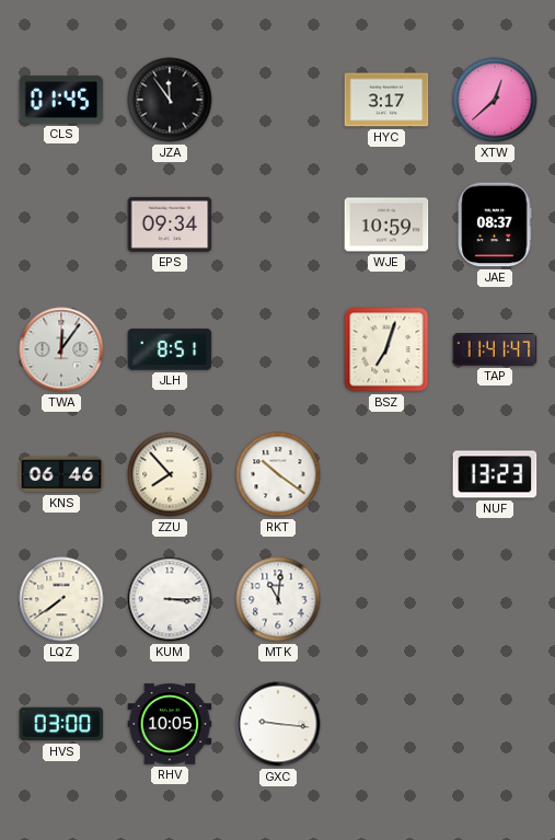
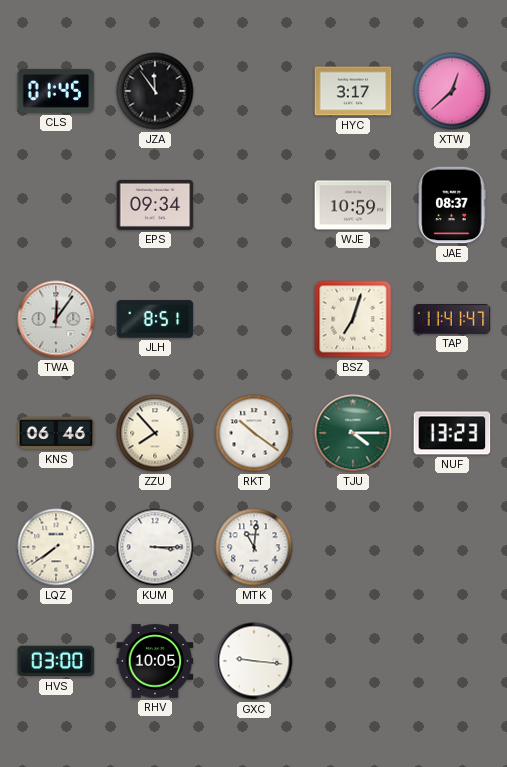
TJU: none -> 4:15 (353, 433)
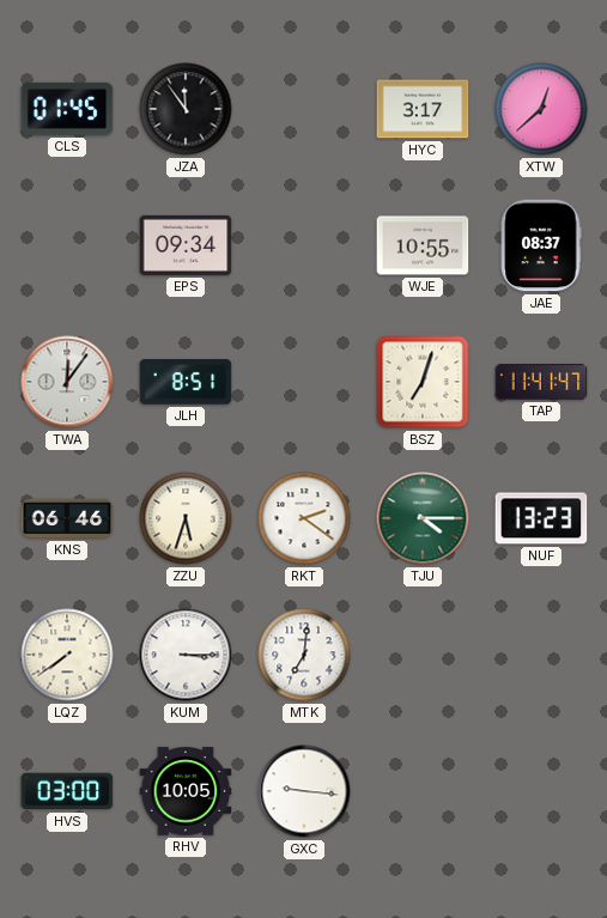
WJE: 10:59 -> 10:55 (423, 245)
ZZU: 7:53 -> 5:33 (186, 518)
RKT: 10:21 -> 2:21 (304, 518)
MTK: 11:01 -> 7:01 (304, 655)
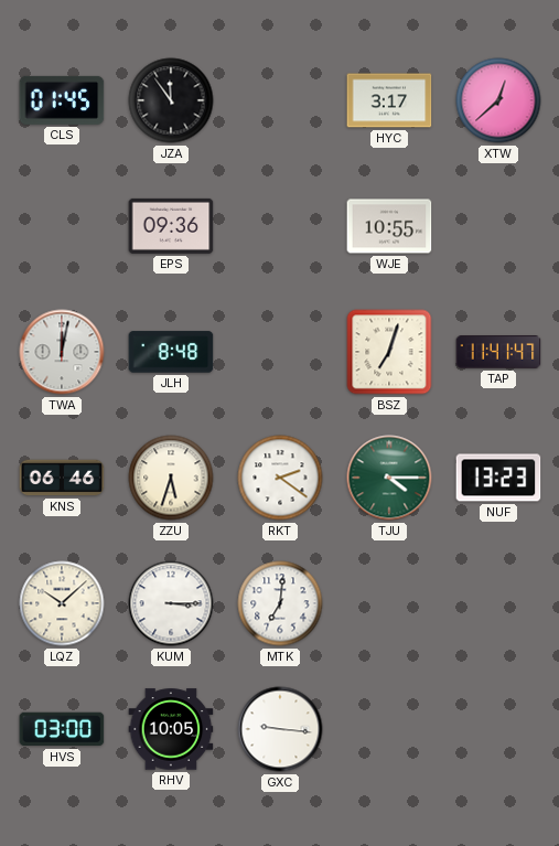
EPS: 09:34 -> 09:36 (171, 226)
JAE: 08:37 -> none (541, 245)
TWA: 12:06 -> 12:02 (62, 352)
JLH: 8:51 -> 8:48 (171, 352)
LQZ: 7:39 -> 10:08 (62, 603)
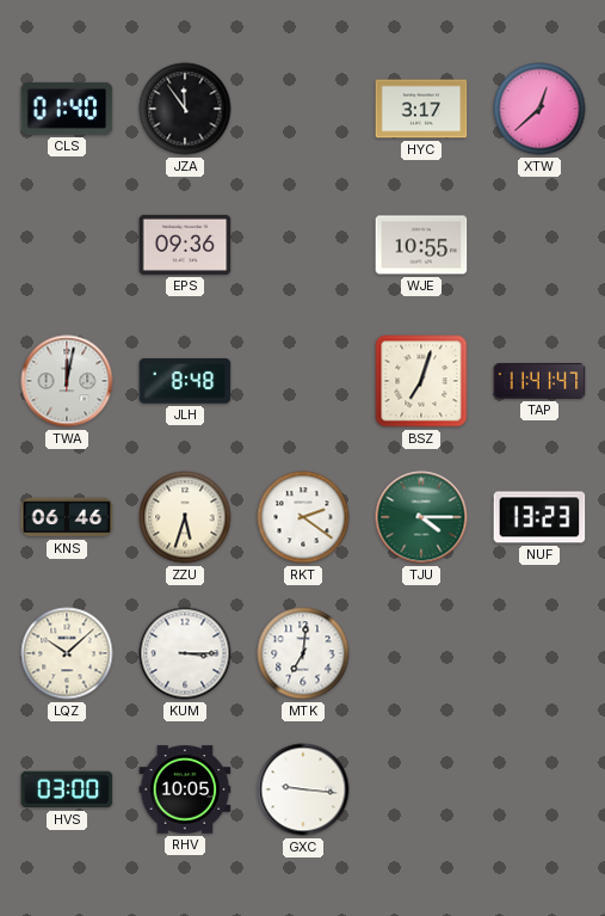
CLS: 01:45 -> 01:40 (67, 109)
